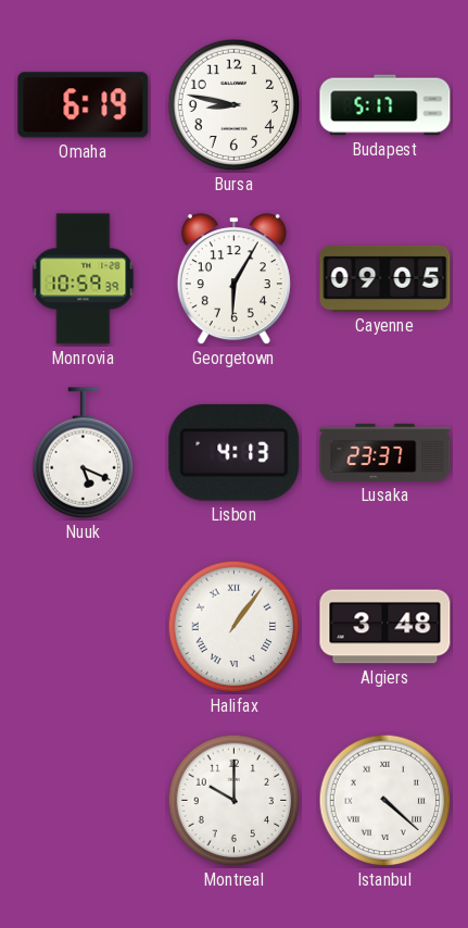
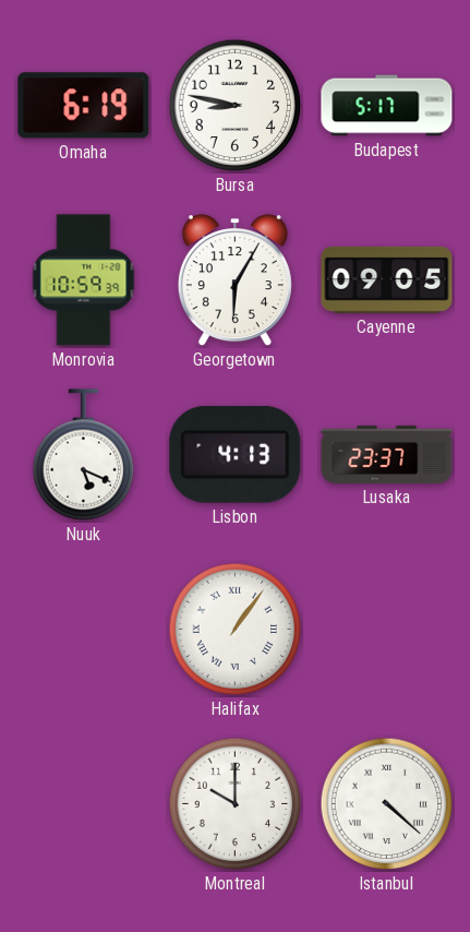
Algiers: 3:48 -> none (385, 627)
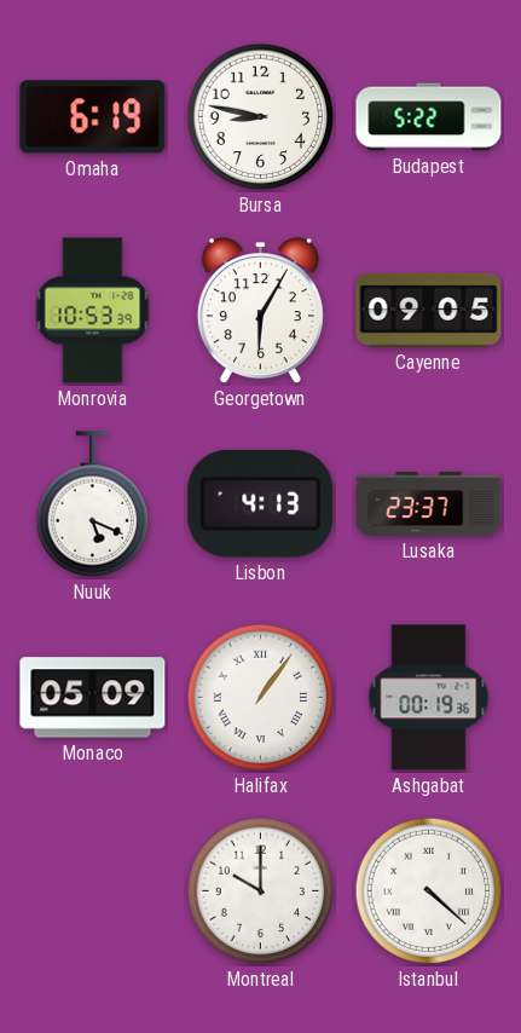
Budapest: 5:17 -> 5:22 (429, 117)
Monrovia: 10:59 -> 10:53 (93, 311)
Monaco: none -> 05:09 (93, 698)
Ashgabat: none -> 00:19 (429, 698)
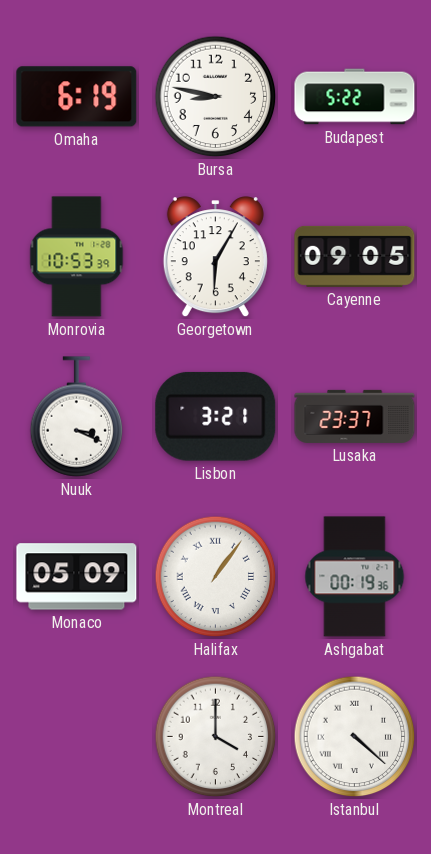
Nuuk: 5:19 -> 3:19 (77, 417)
Lisbon: 4:13 -> 3:21 (216, 416)
Montreal: 10:00 -> 4:00 (216, 737)
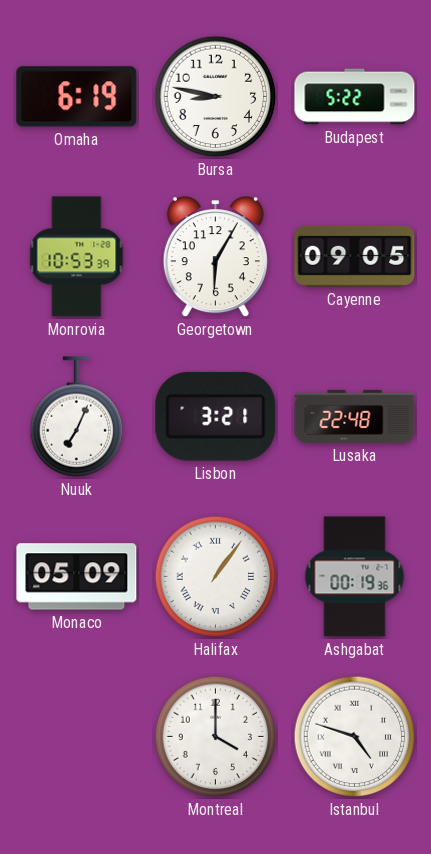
Nuuk: 3:19 -> 7:04 (77, 417)
Lusaka: 23:37 -> 22:48 (355, 416)
Istanbul: 4:22 -> 4:48 (355, 737)
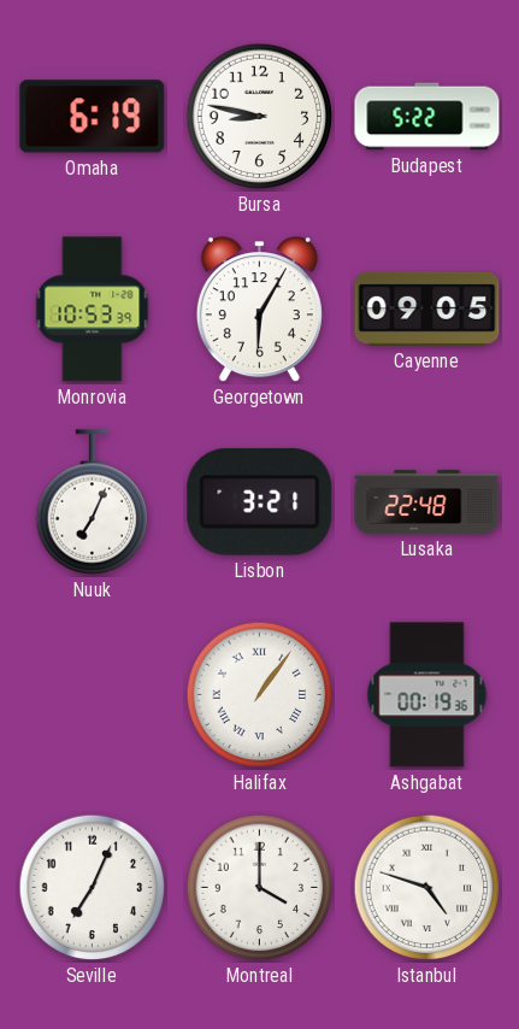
Monaco: 05:09 -> none (77, 577)
Seville: none -> 7:04 (93, 888)
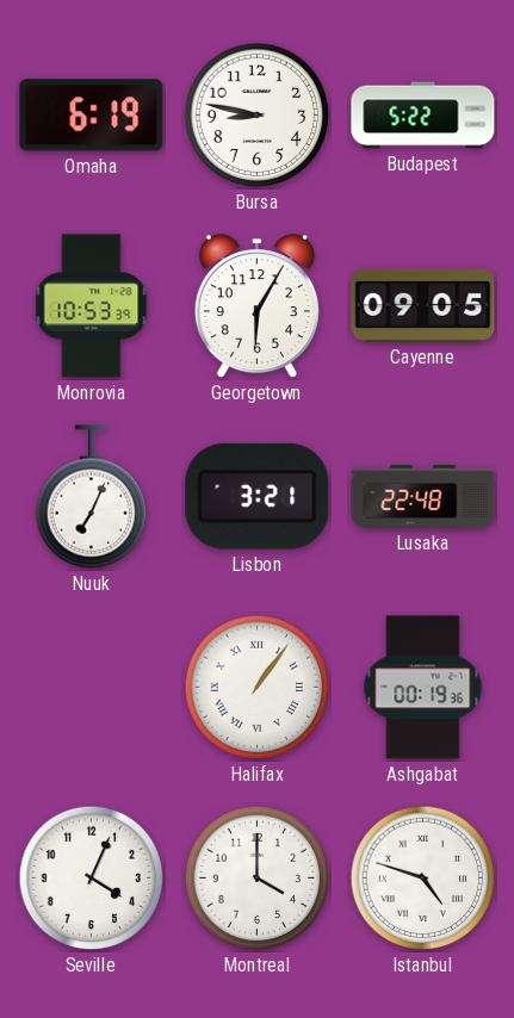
Seville: 7:04 -> 4:04 (92, 879)
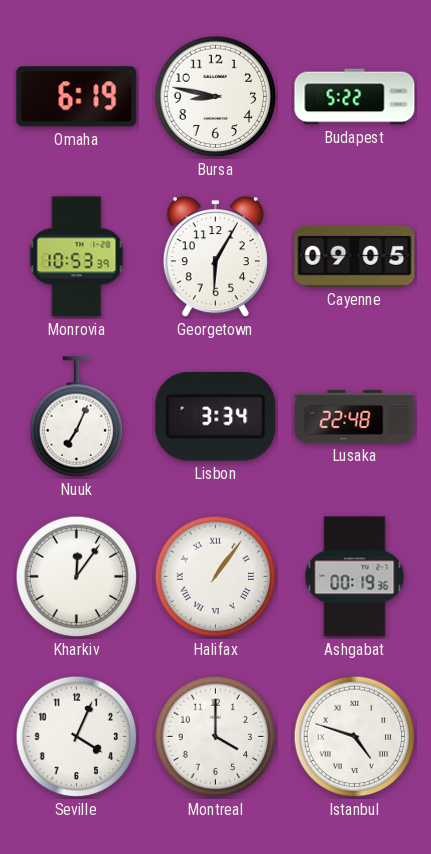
Lisbon: 3:21 -> 3:34 (216, 416)
Kharkiv: none -> 12:06 (77, 577)
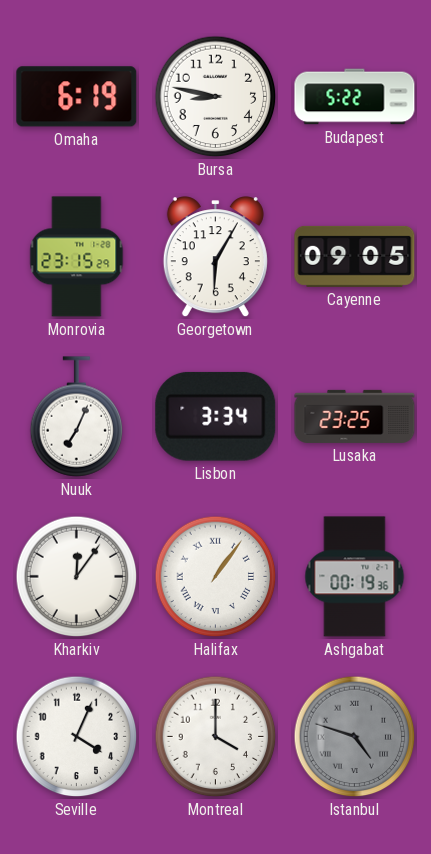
Monrovia: 10:53 -> 23:15 (77, 257)
Lusaka: 22:48 -> 23:25 (355, 416)
Istanbul dial: white -> grey (355, 737)
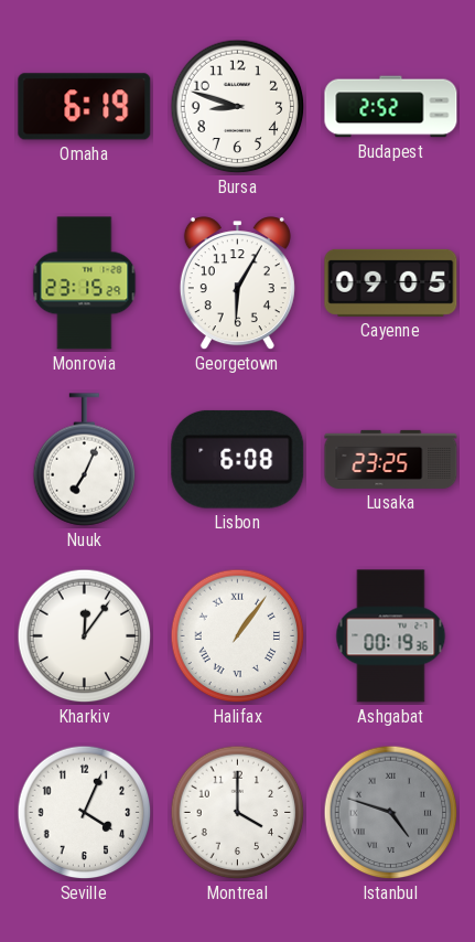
Bursa: 8:47 -> 8:48 (238, 107)
Budapest: 5:22 -> 2:52 (391, 107)
Lisbon: 3:34 -> 6:08 (238, 459)
